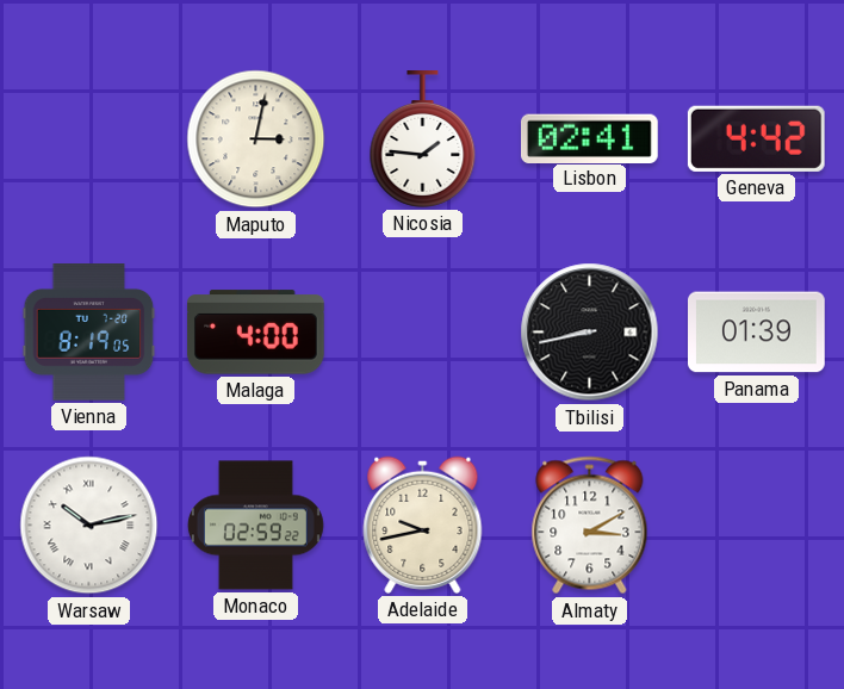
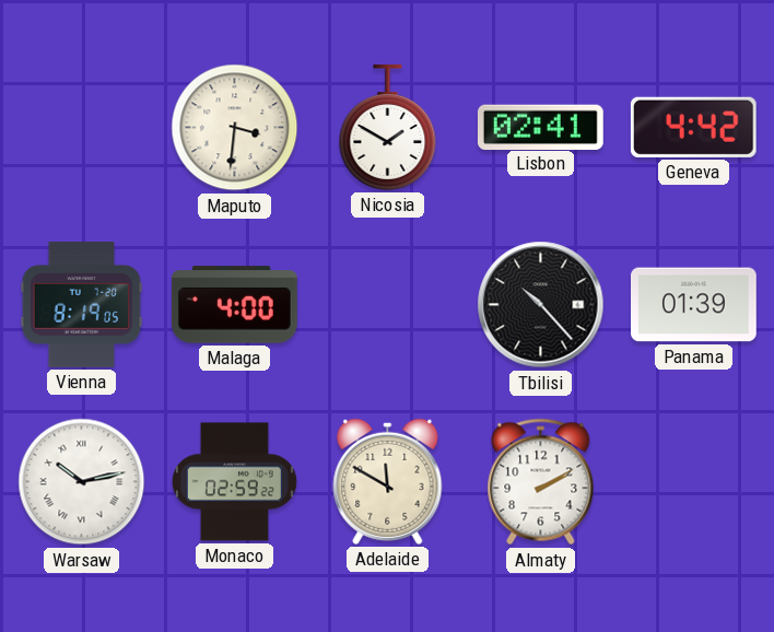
Maputo: 3:02 -> 3:31 (235, 128)
Nicosia: 1:46 -> 1:50 (388, 128)
Tbilisi: 8:43 -> 10:23 (541, 305)
Adelaide: 9:43 -> 11:50 (388, 481)
Almaty: 3:10 -> 2:10 (541, 482)
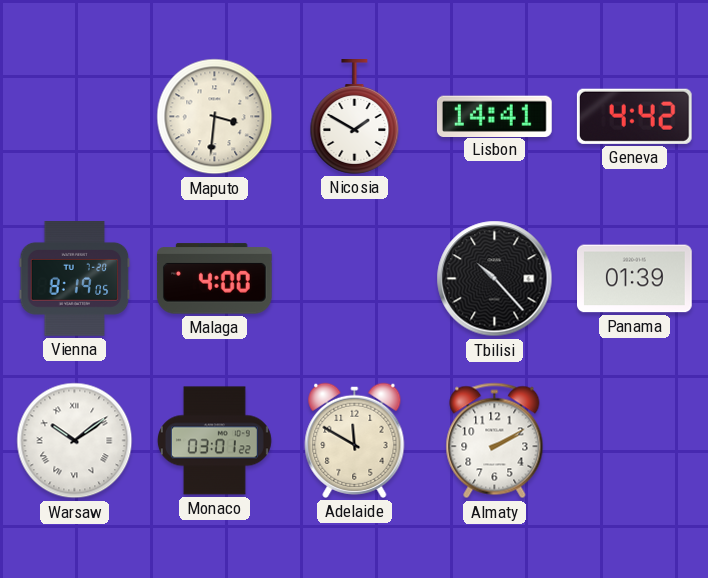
Lisbon: 02:41 -> 14:41 (494, 116)
Warsaw: 10:13 -> 10:09 (75, 441)
Monaco: 02:59 -> 03:01 (214, 441)
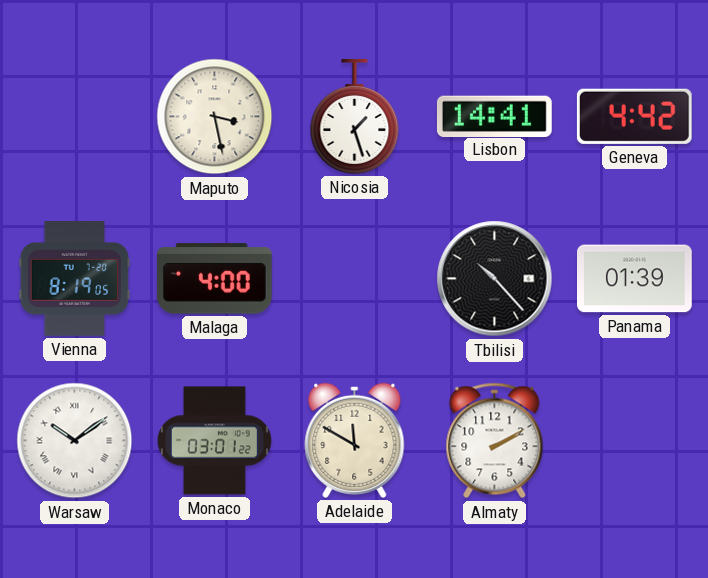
Maputo: 3:31 -> 3:28 (215, 117)
Nicosia: 1:50 -> 1:27 (355, 117)
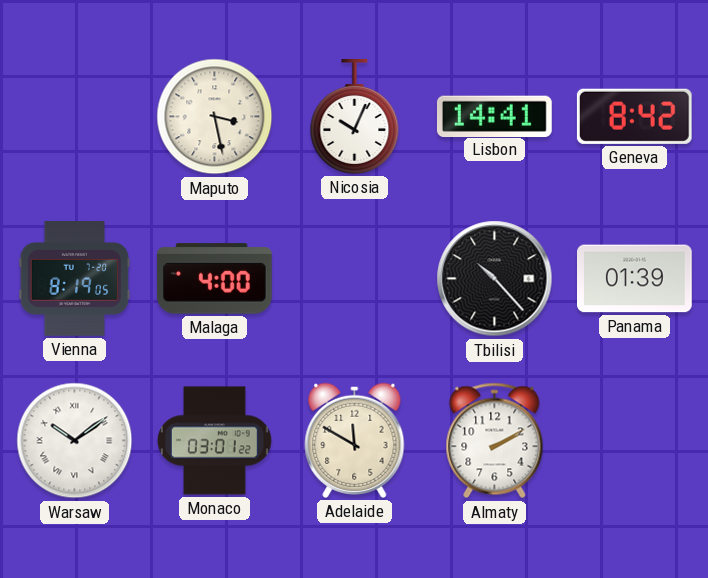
Nicosia: 1:27 -> 10:04 (355, 117)
Geneva: 4:42 -> 8:42 (634, 116)
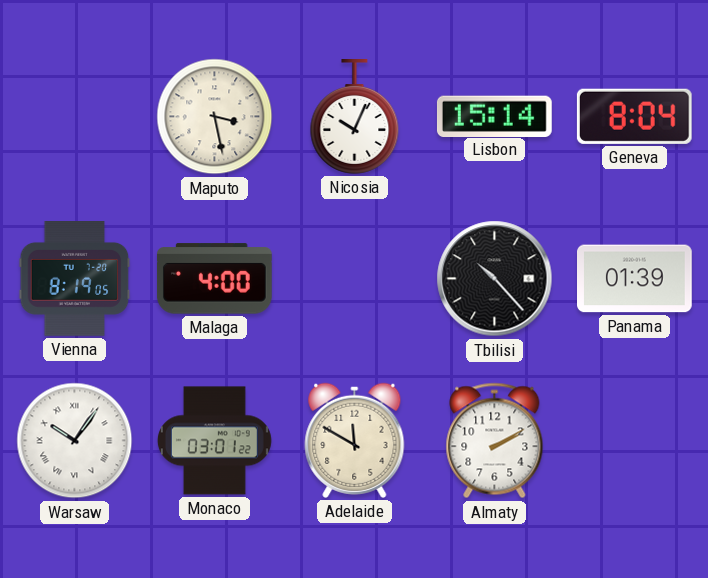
Lisbon: 14:41 -> 15:14 (494, 116)
Geneva: 8:42 -> 8:04 (634, 116)
Warsaw: 10:09 -> 10:06 (75, 441)
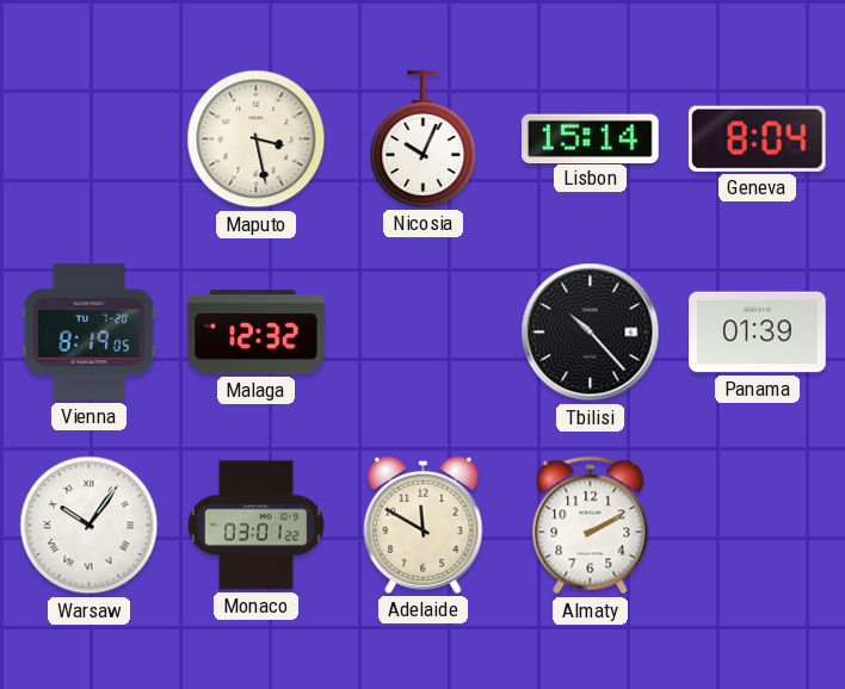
Malaga: 4:00 -> 12:32 (257, 333)
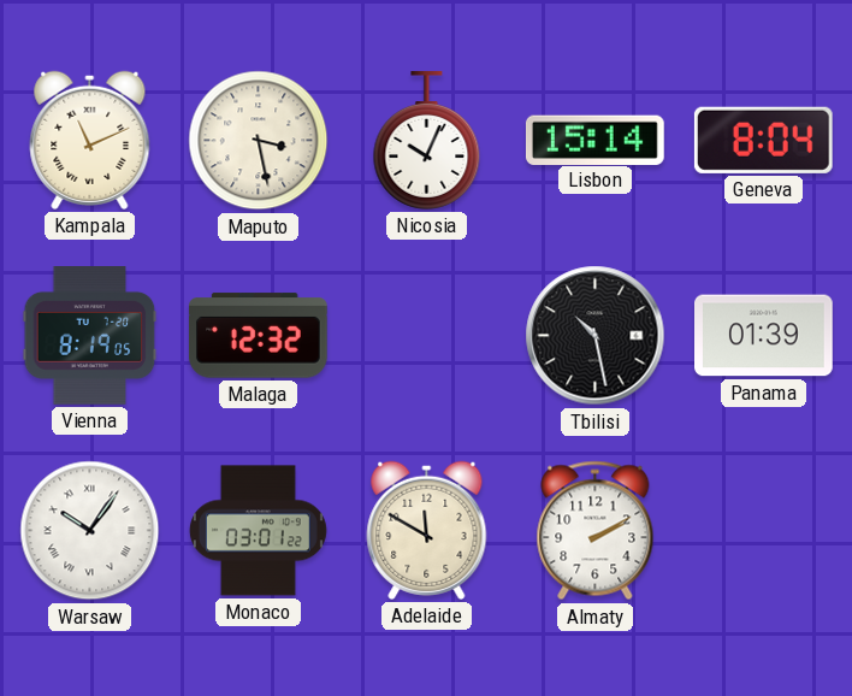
Kampala: none -> 11:11 (90, 140)
Tbilisi: 10:23 -> 10:28 (596, 336)
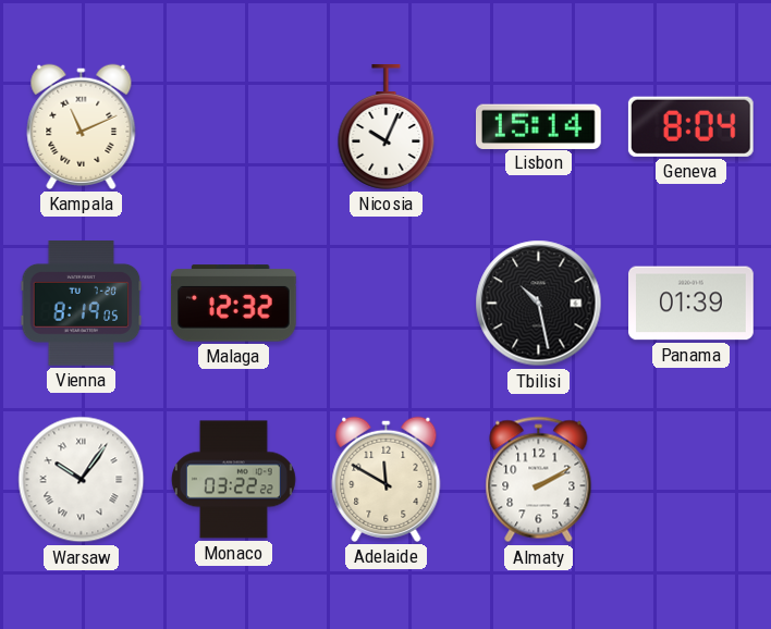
Maputo: 3:28 -> none (259, 141)
Monaco: 03:01 -> 03:22 (233, 480)
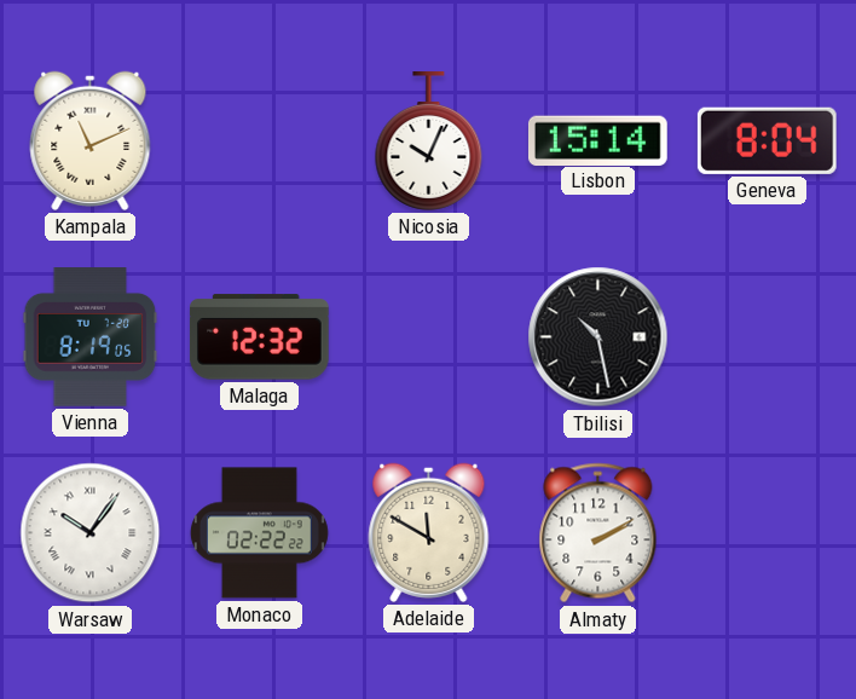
Panama: 01:39 -> none (692, 304)
Monaco: 03:22 -> 02:22 (259, 533)
